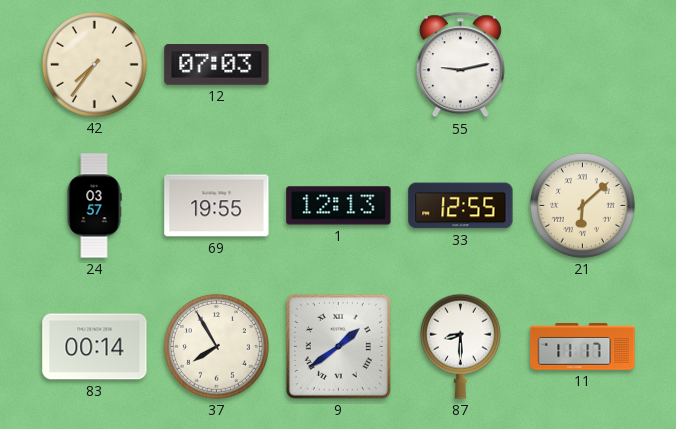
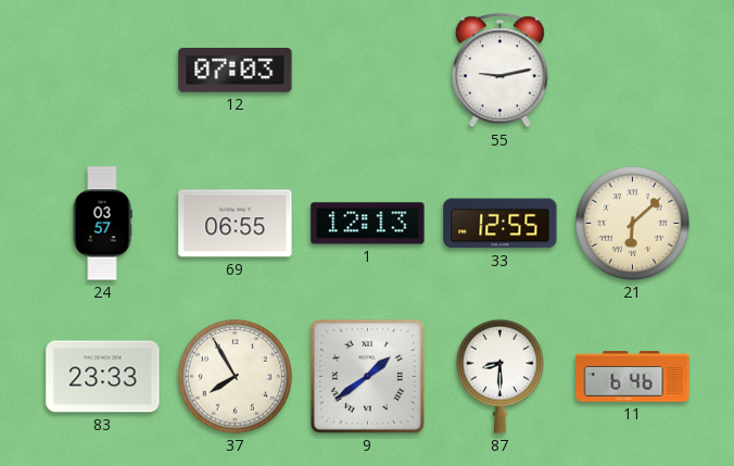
42: 7:36 -> none (94, 64)
69: 19:55 -> 06:55 (236, 224)
83: 00:14 -> 23:33 (103, 377)
11: 11:17 -> 6:46 (633, 377)
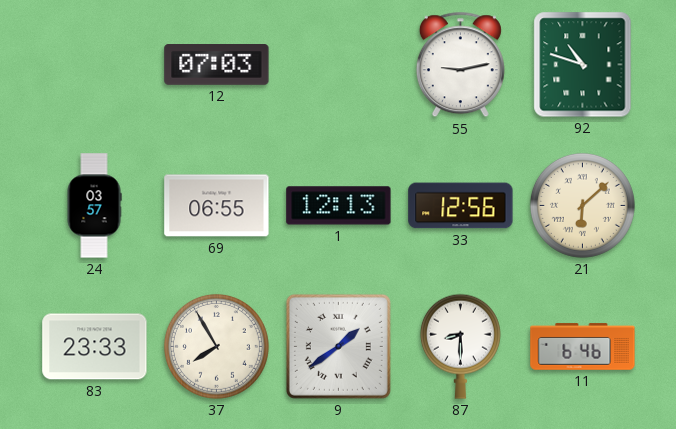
92: none -> 10:48 (583, 65)
33: 12:55 -> 12:56 (461, 206)
